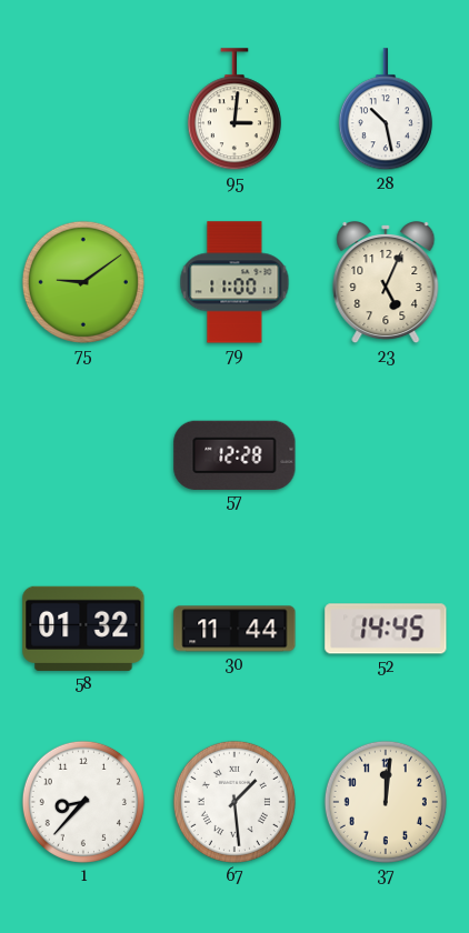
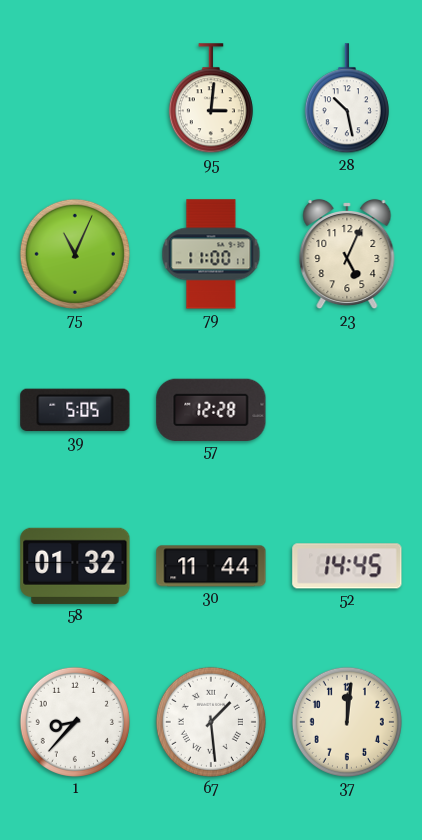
75: 9:09 -> 11:04 (75, 254)
39: none -> 5:05 (75, 410)
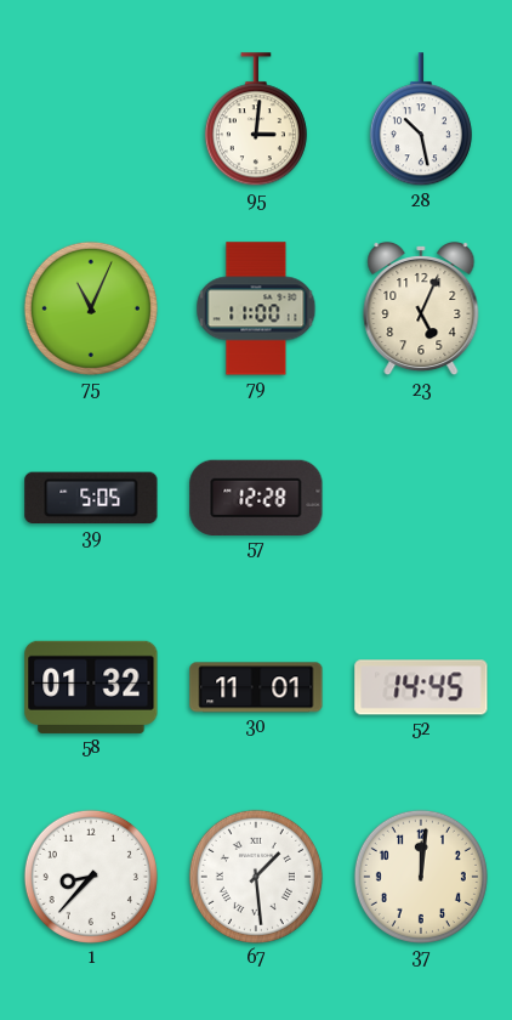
30: 11:44 -> 11:01 (256, 687)
